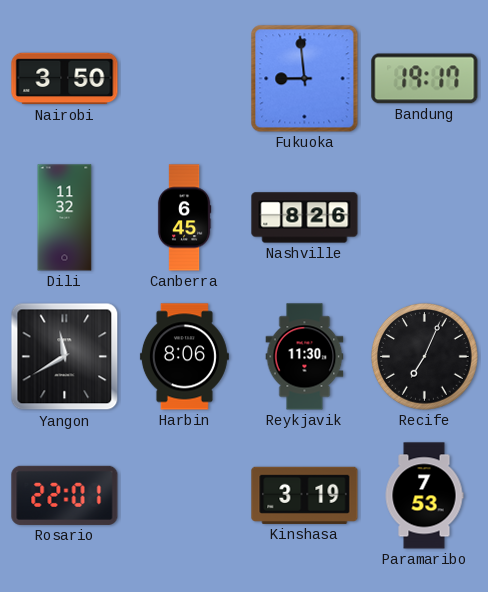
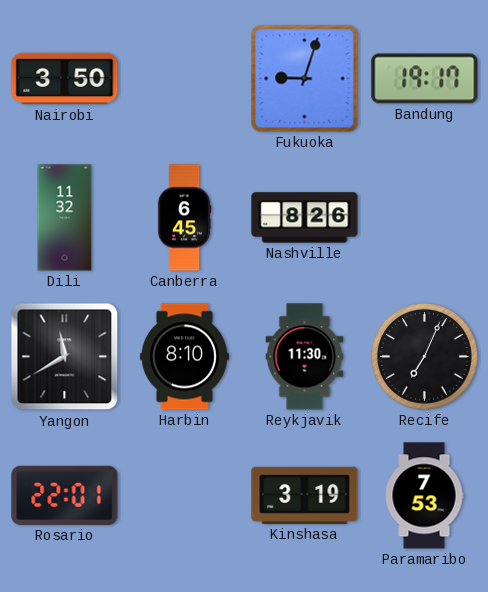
Fukuoka: 8:59 -> 9:03 (305, 79)
Harbin: 8:06 -> 8:10 (184, 357)
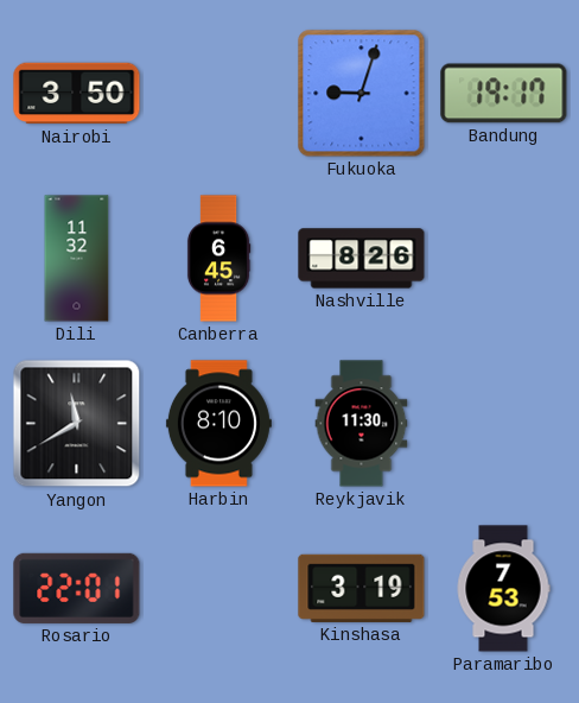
Recife: 7:04 -> none (425, 357)
